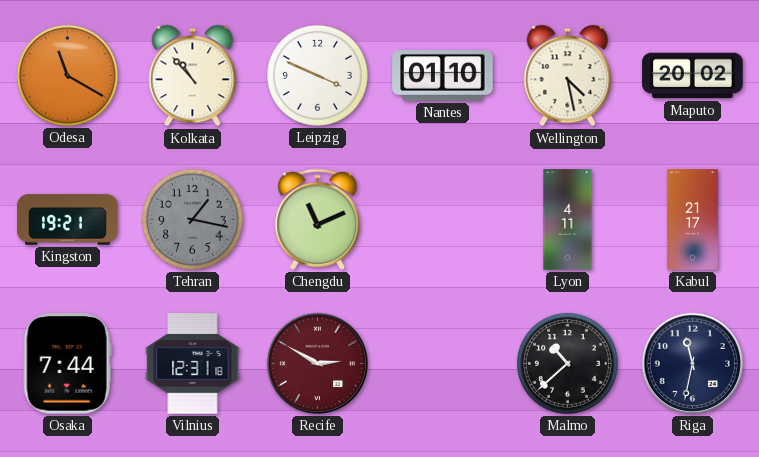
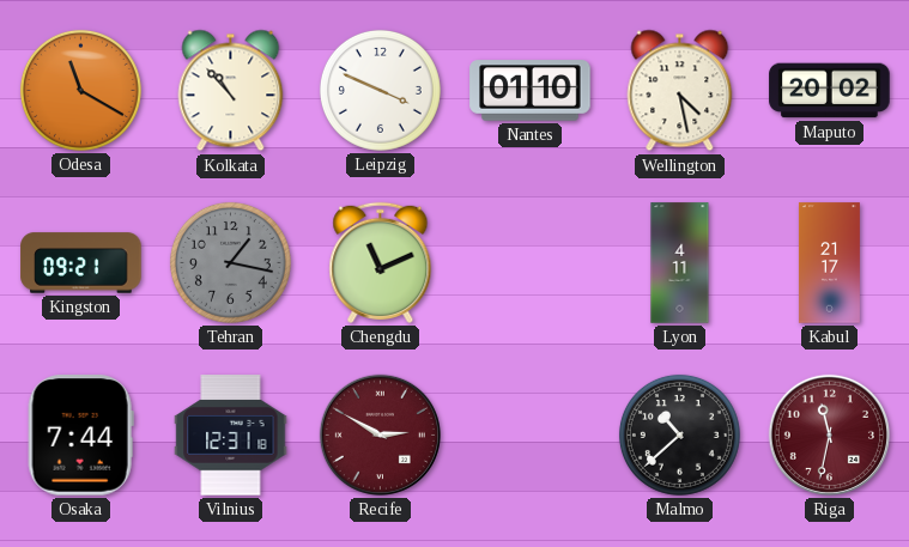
Kingston: 19:21 -> 09:21 (81, 263)
Riga dial: navy -> burgundy (829, 434)
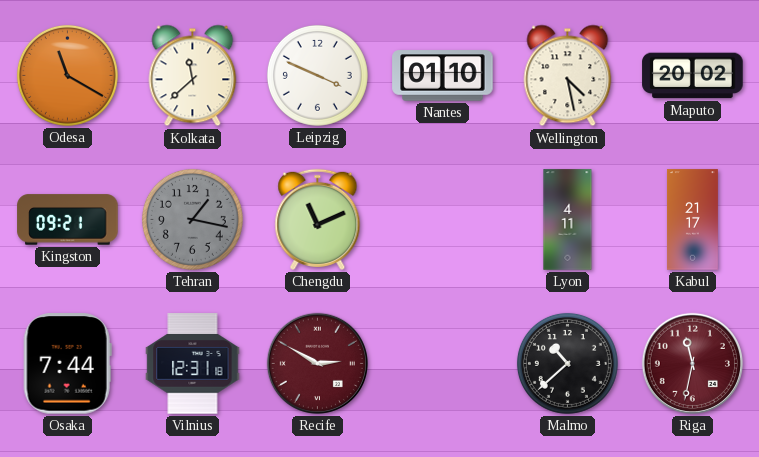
Kolkata: 10:53 -> 11:38 (193, 76)
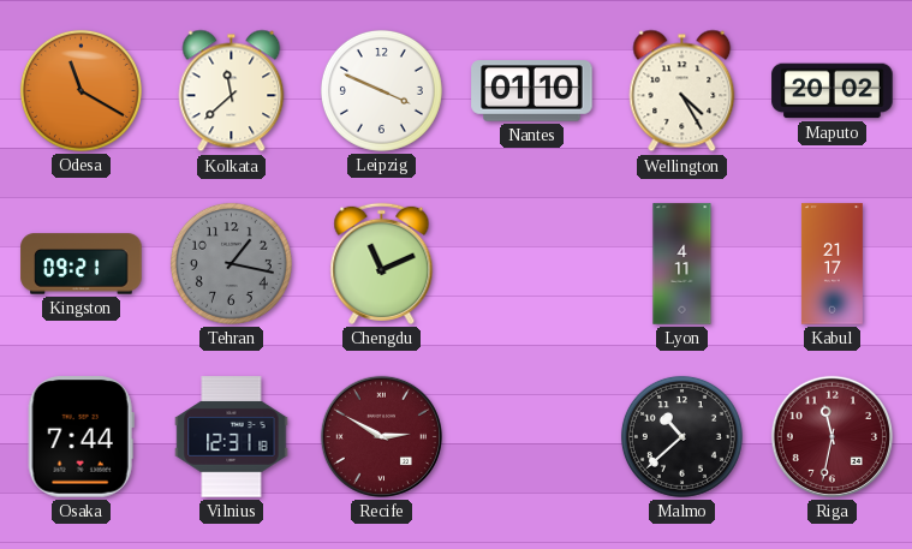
Wellington: 4:28 -> 4:25 (682, 91)
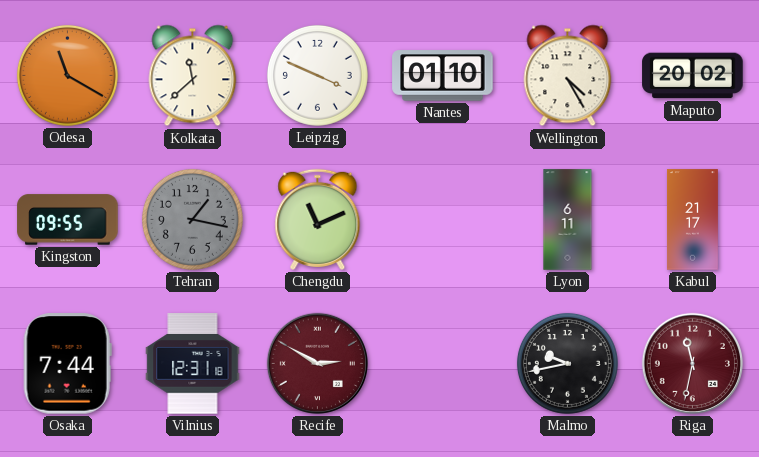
Kingston: 09:21 -> 09:55 (68, 220)
Lyon: 4:11 -> 6:11 (568, 220)
Malmo: 10:38 -> 9:43 (567, 363)
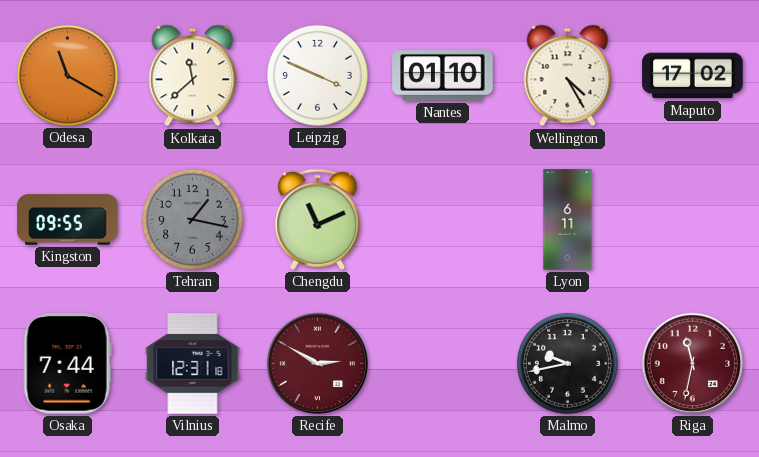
Maputo: 20:02 -> 17:02 (693, 76)
Kabul: 21:17 -> none (692, 220)
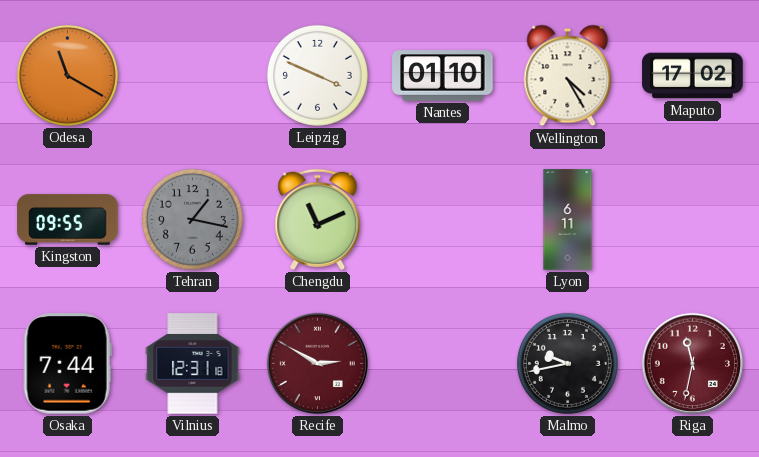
Kolkata: 11:38 -> none (193, 76)
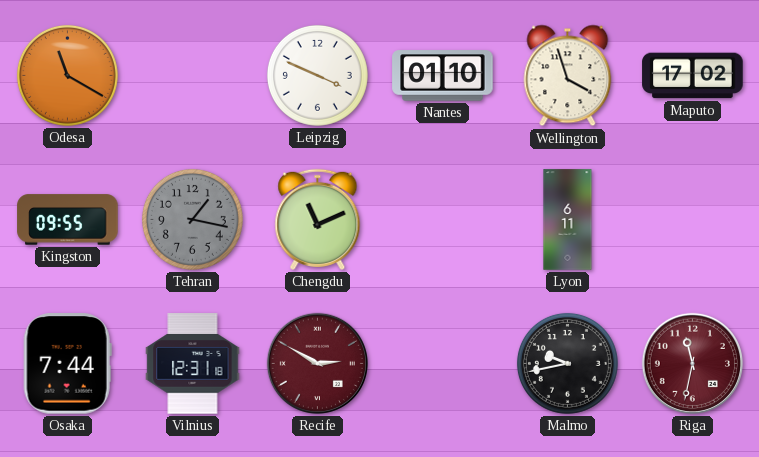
Wellington: 4:25 -> 3:57 (568, 76)
